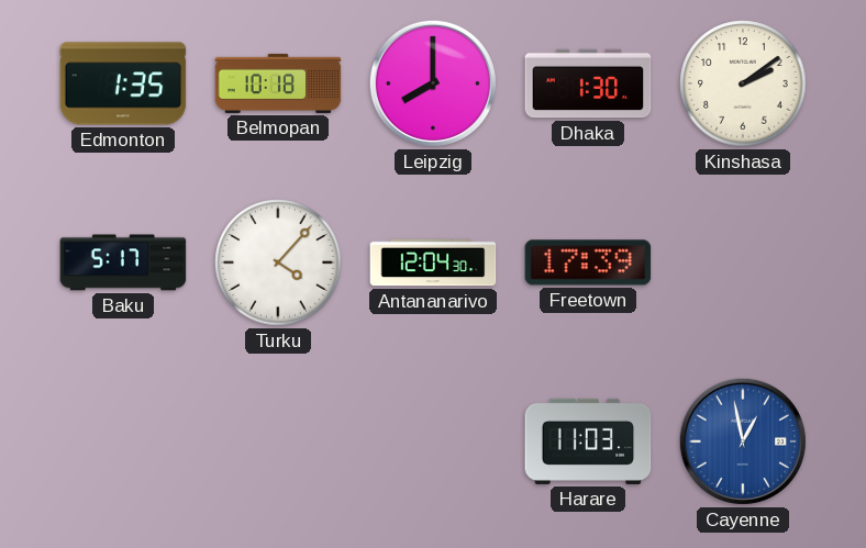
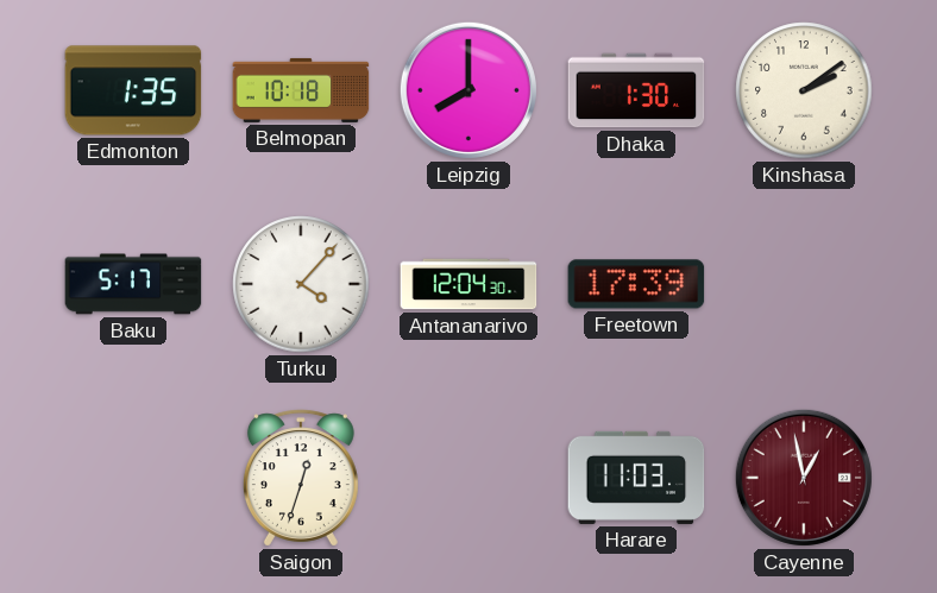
Saigon: none -> 12:33 (301, 478)
Cayenne dial: blue -> burgundy (804, 478)
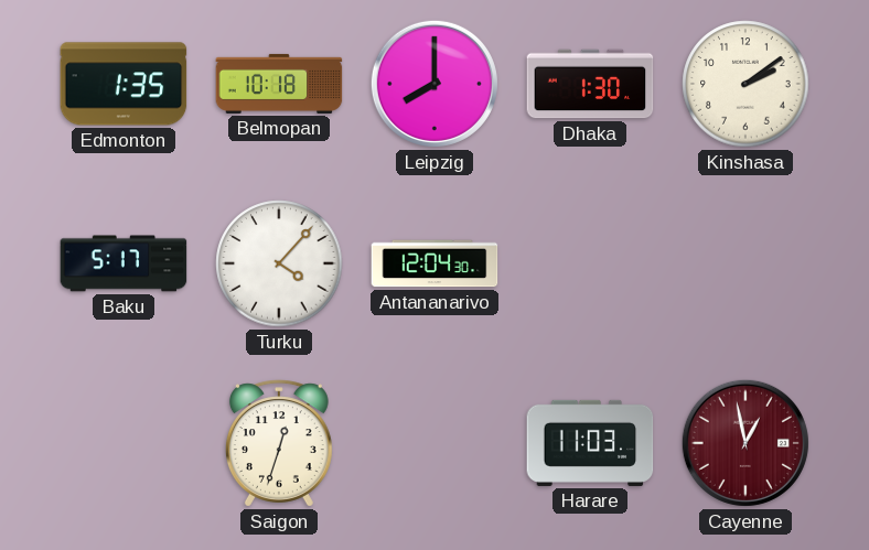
Freetown: 17:39 -> none (636, 284)
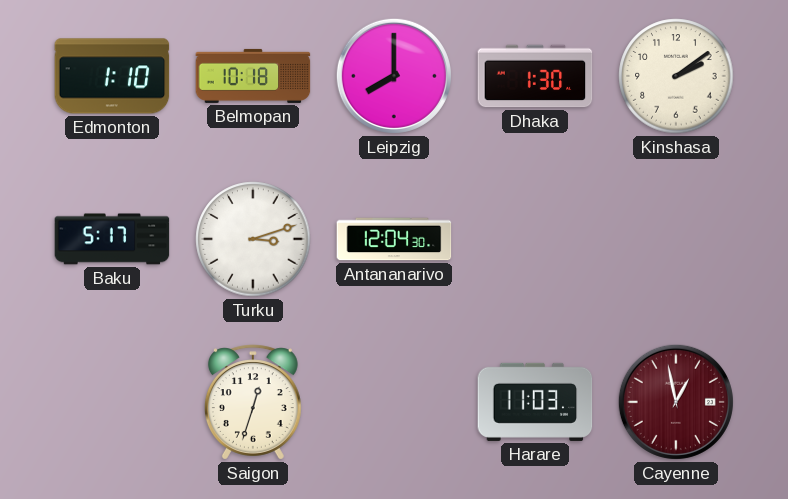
Edmonton: 1:35 -> 1:10 (112, 76)
Turku: 4:07 -> 3:12 (253, 239)
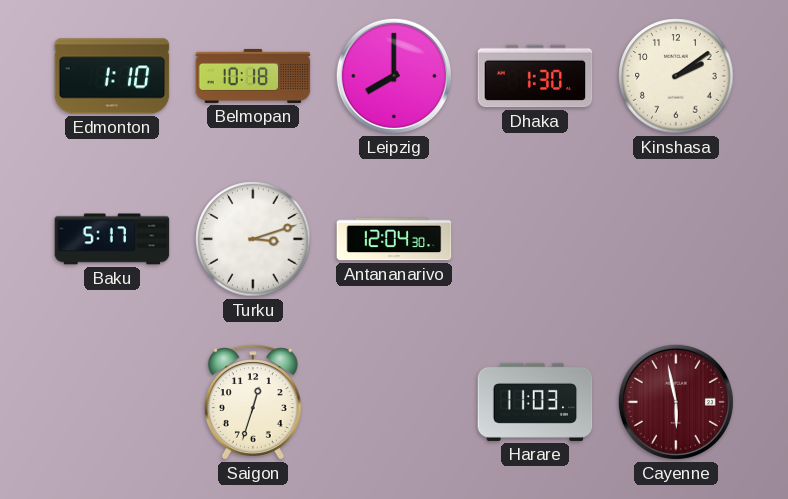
Cayenne: 12:58 -> 5:58 (676, 402)
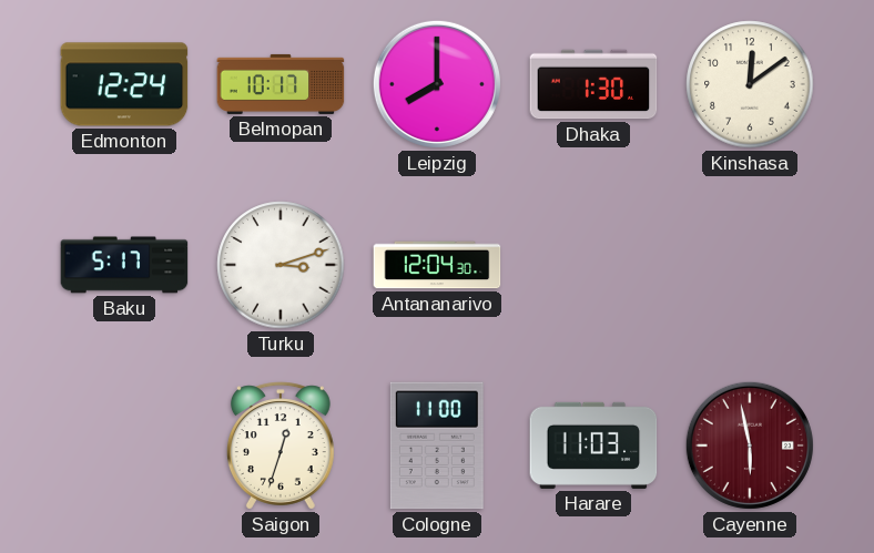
Edmonton: 1:10 -> 12:24 (124, 84)
Belmopan: 10:18 -> 10:17 (281, 84)
Kinshasa: 2:09 -> 12:09 (750, 84)
Cologne: none -> 11:00 (437, 446)
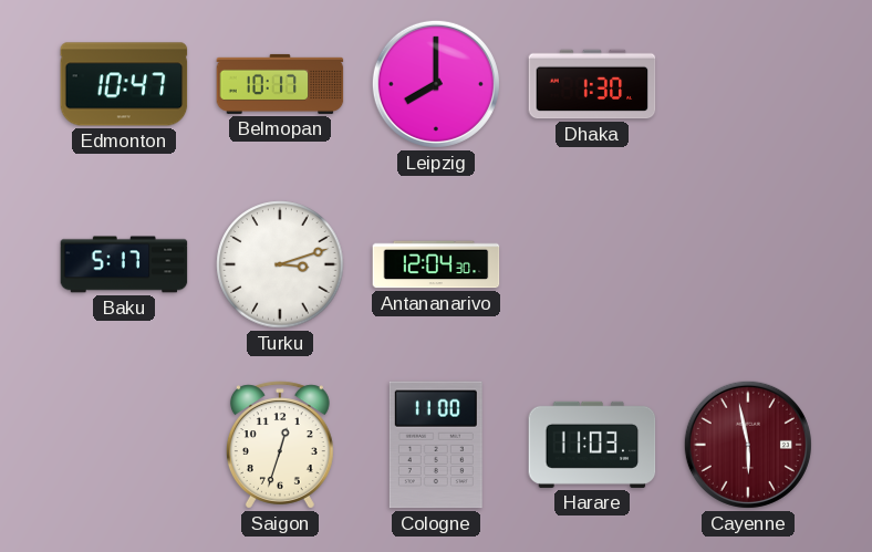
Edmonton: 12:24 -> 10:47 (124, 84)
Kinshasa: 12:09 -> none (750, 84)
